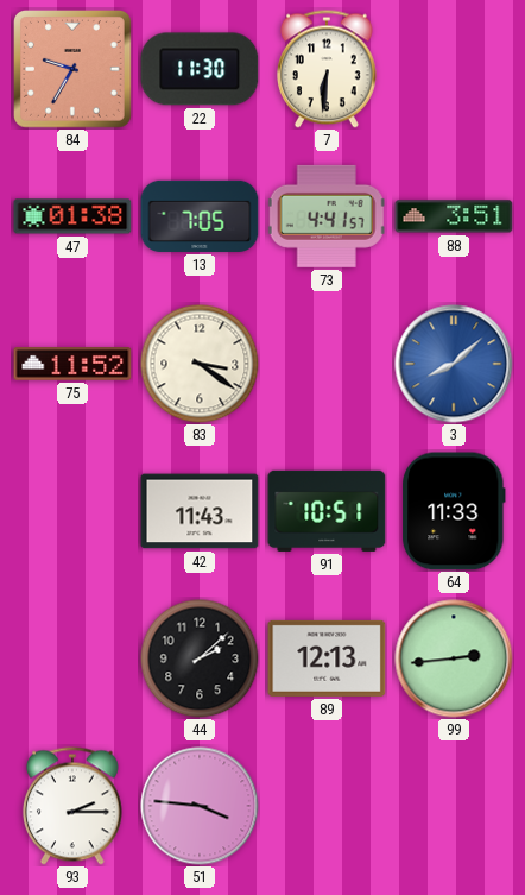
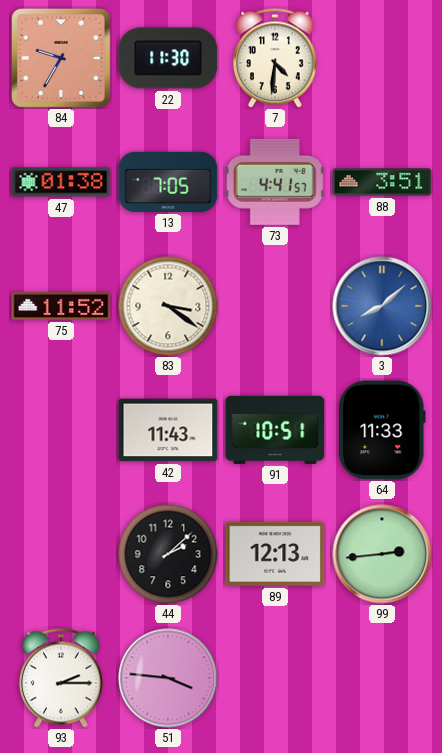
7: 6:31 -> 4:31 (275, 58)
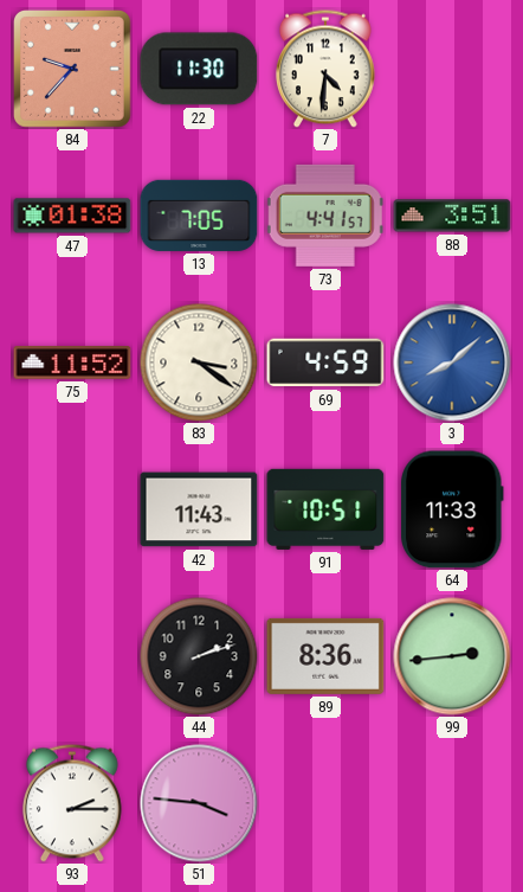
84: 9:35 -> 9:37 (73, 70)
69: none -> 4:59 (325, 362)
44: 2:08 -> 2:12 (199, 656)
89: 12:13 -> 8:36 (325, 656)
